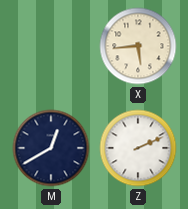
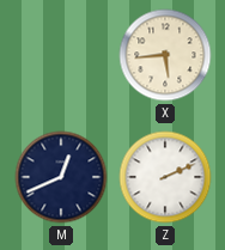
M: 12:40 -> 12:41 (61, 177)
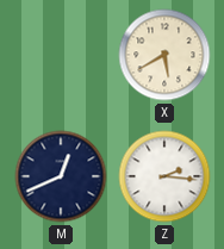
X: 5:44 -> 5:40 (164, 55)
Z: 2:11 -> 2:16 (164, 176)
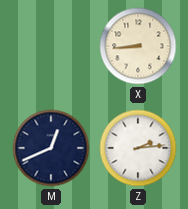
X: 5:40 -> 8:44 (138, 46)
Z: 2:16 -> 2:14 (138, 148)
